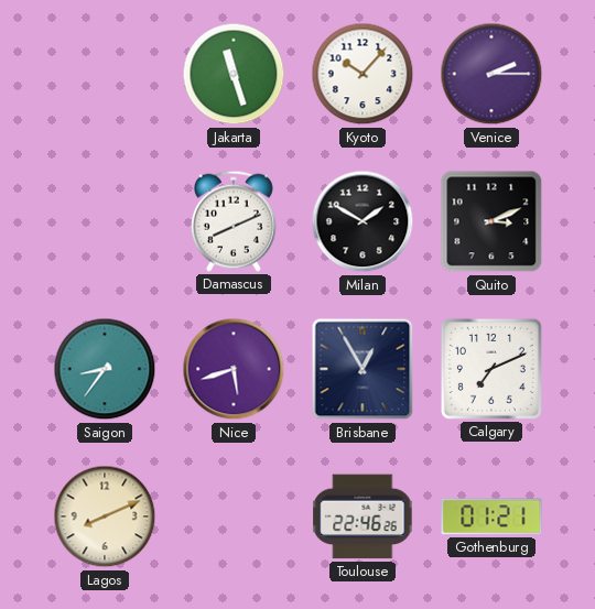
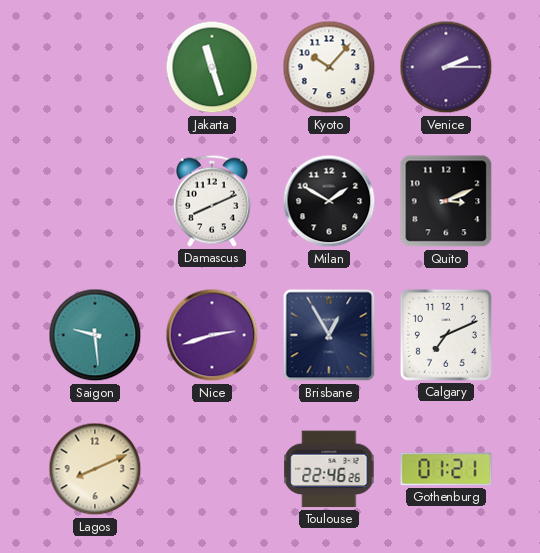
Saigon: 8:36 -> 9:29 (95, 335)
Nice: 5:42 -> 2:42 (212, 335)
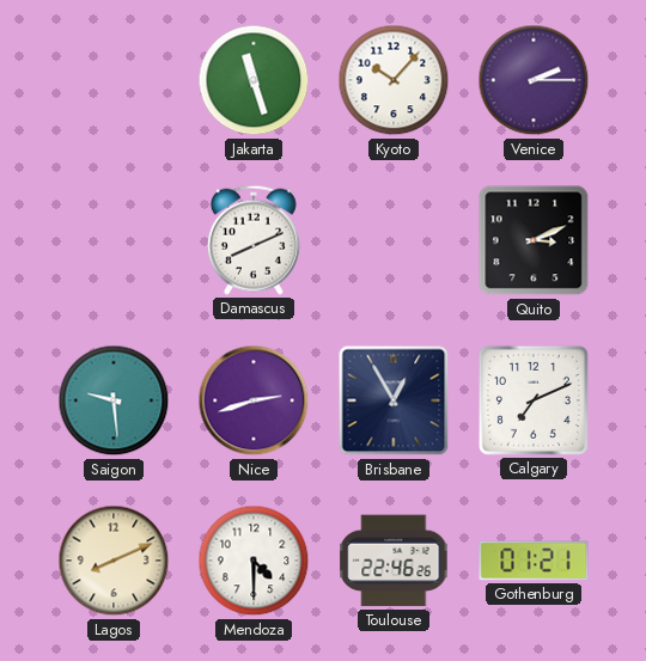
Milan: 1:50 -> none (329, 201)
Mendoza: none -> 4:30 (254, 561)
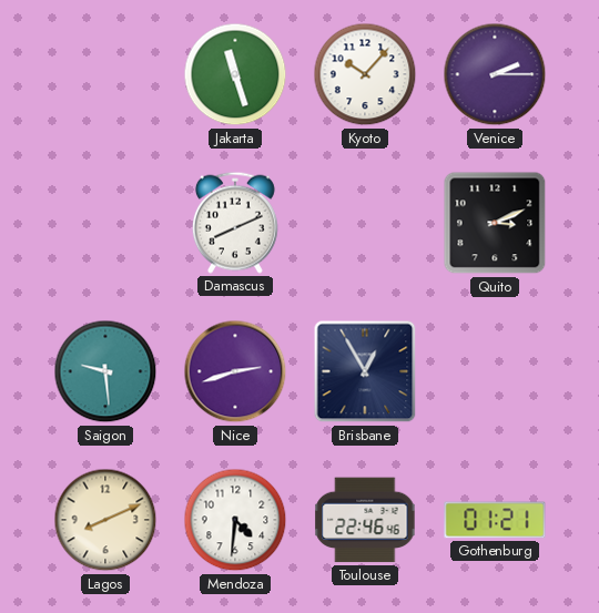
Calgary: 7:11 -> none (534, 400)
Mendoza: 4:30 -> 4:31 (235, 520)
Toulouse: 22:46:26 -> 22:46:46 (365, 520)
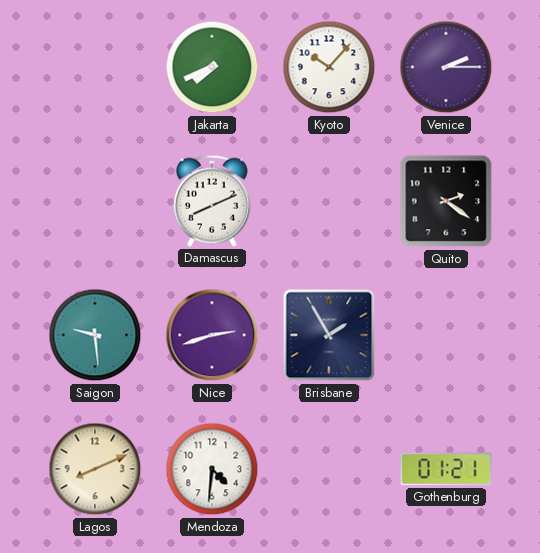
Jakarta: 11:27 -> 7:41 (212, 67)
Quito: 3:11 -> 2:21 (446, 201)
Brisbane: 12:55 -> 1:55 (329, 335)
Toulouse: 22:46 -> none (365, 520)
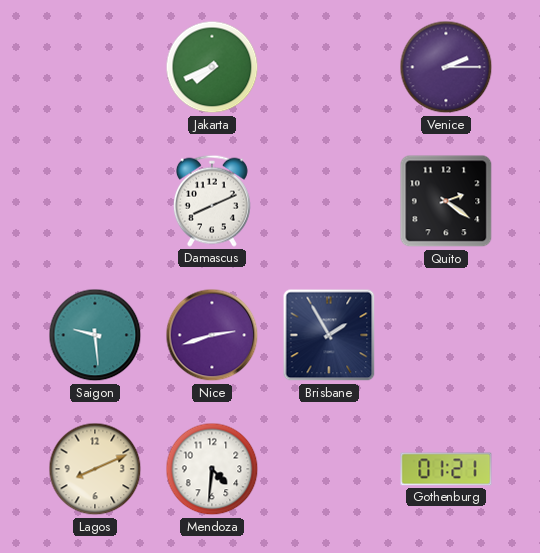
Kyoto: 10:07 -> none (329, 67)
